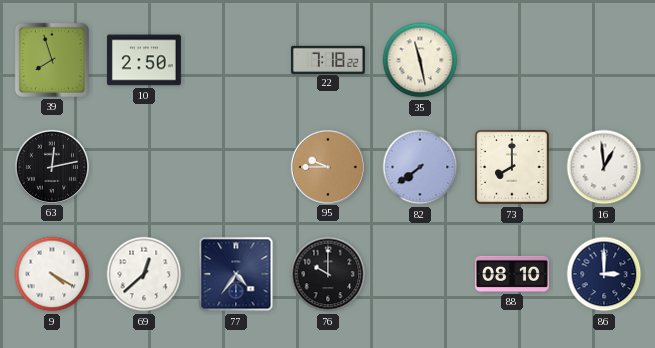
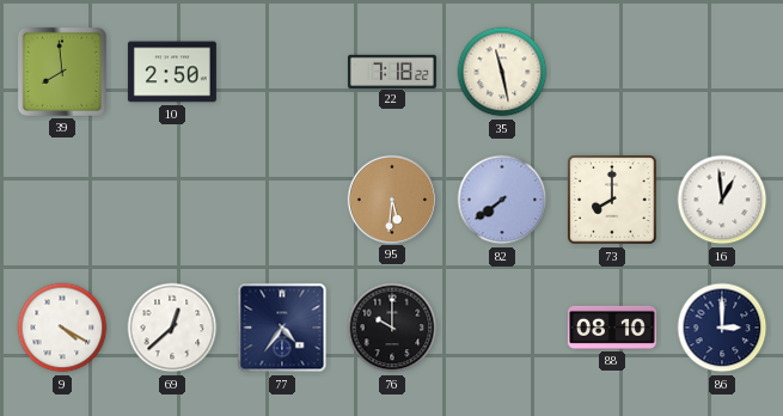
39: 7:57 -> 7:59 (62, 72)
63: 12:13 -> none (51, 166)
95: 9:45 -> 5:31 (391, 198)
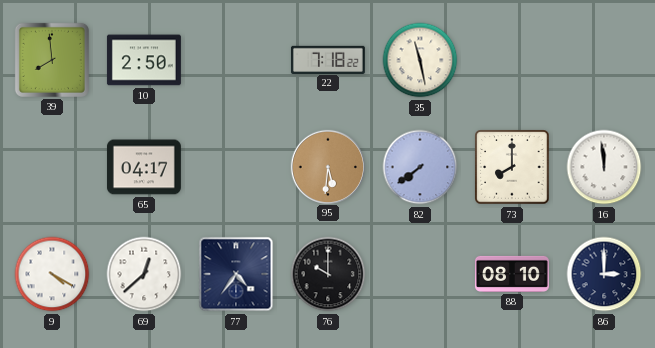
65: none -> 04:17 (144, 167)
16: 12:59 -> 11:59 (604, 167)
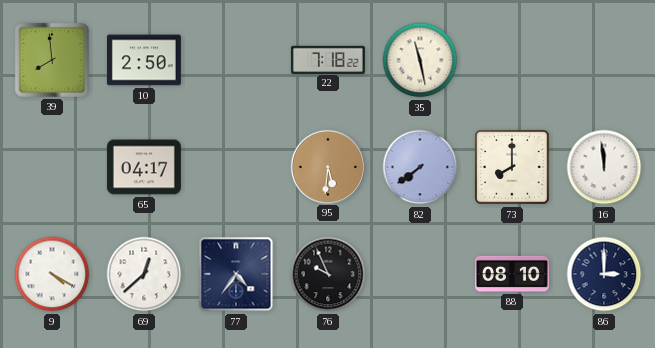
76: 10:00 -> 9:56 (328, 274)
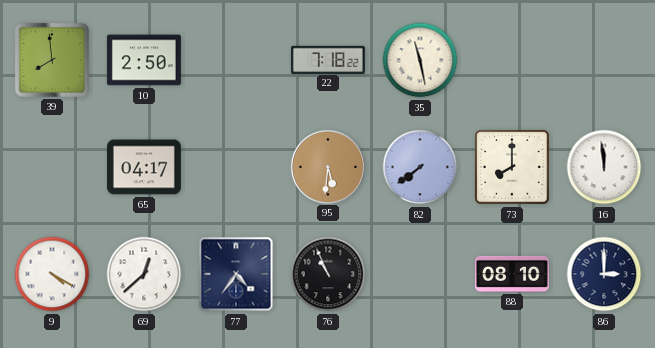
76: 9:56 -> 10:56 (328, 274)
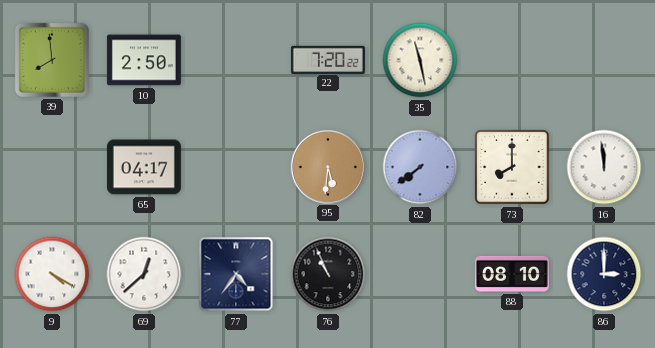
22: 7:18 -> 7:20 (328, 59)
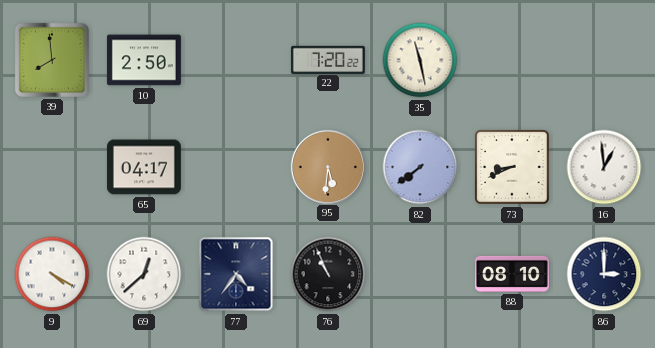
73: 8:00 -> 8:41 (512, 167)
16: 11:59 -> 12:59 (604, 167)
